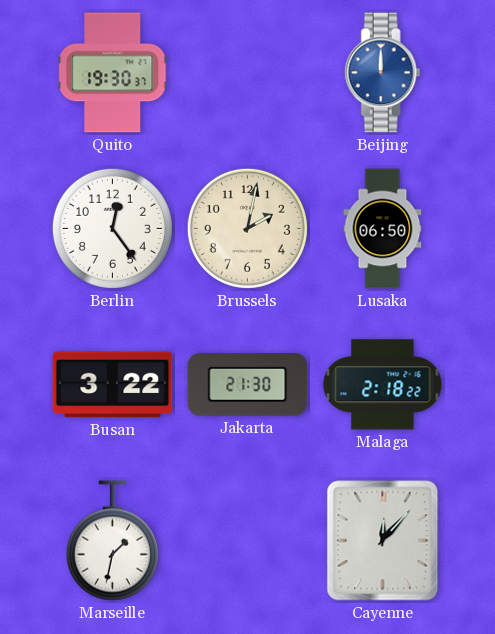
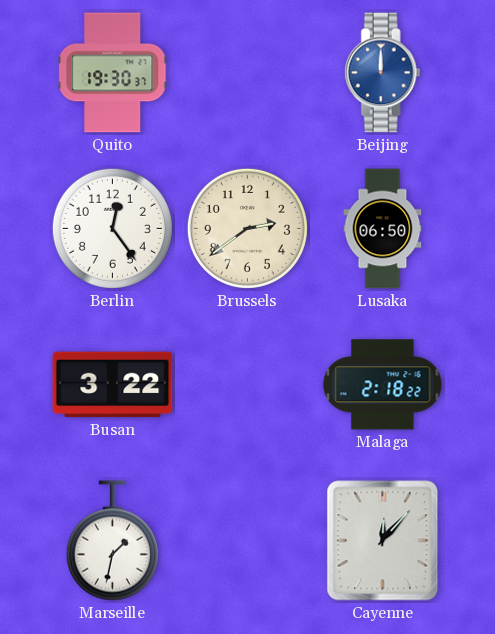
Brussels: 2:02 -> 2:39 (247, 228)
Jakarta: 21:30 -> none (248, 385)
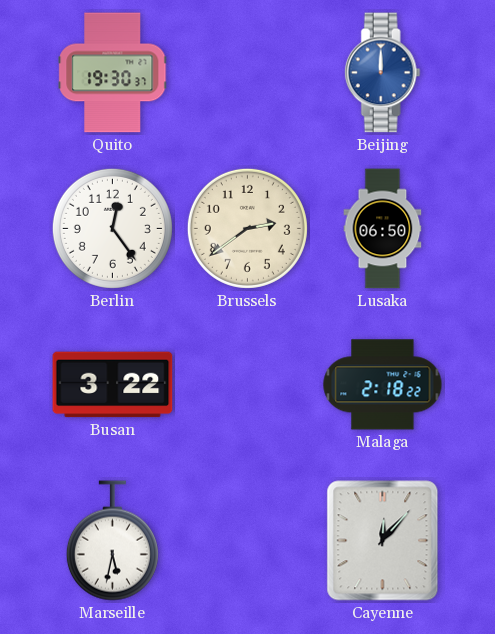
Marseille: 1:32 -> 5:32 (112, 541)
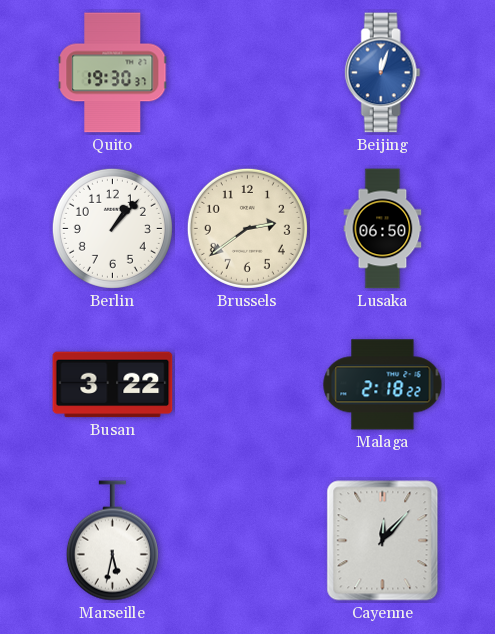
Beijing: 12:00 -> 12:03 (382, 73)
Berlin: 12:24 -> 1:07 (112, 228)
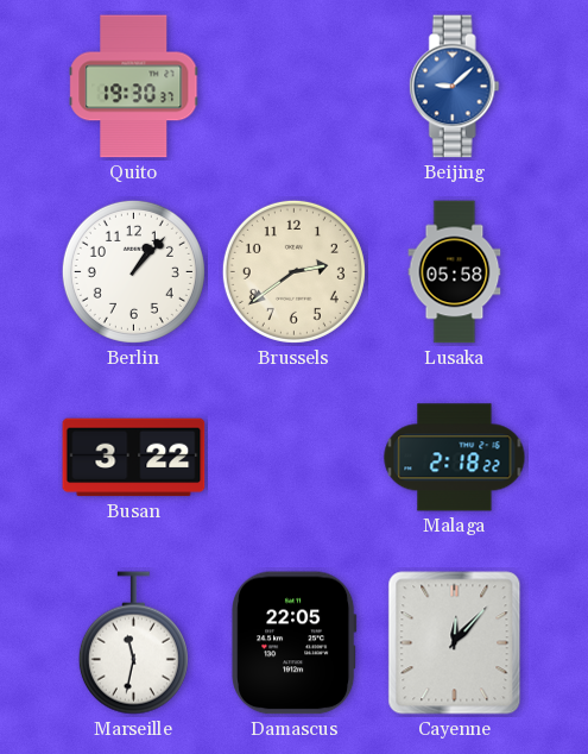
Beijing: 12:03 -> 9:08 (454, 87)
Lusaka: 06:50 -> 05:58 (455, 272)
Marseille: 5:32 -> 11:32 (133, 643)
Damascus: none -> 22:05 (295, 643)
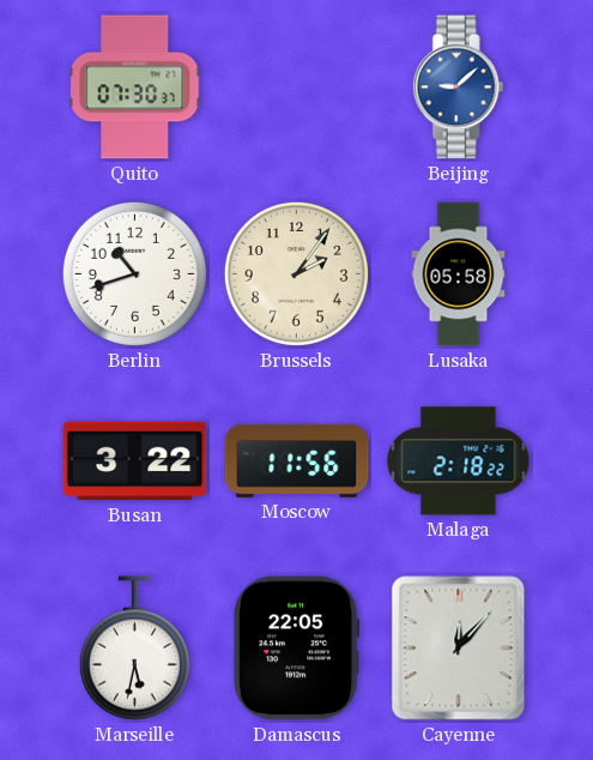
Quito: 19:30 -> 07:30 (135, 88)
Berlin: 1:07 -> 10:42 (134, 273)
Brussels: 2:39 -> 2:06 (296, 273)
Moscow: none -> 11:56 (297, 460)
Marseille: 11:32 -> 5:32 (134, 649)
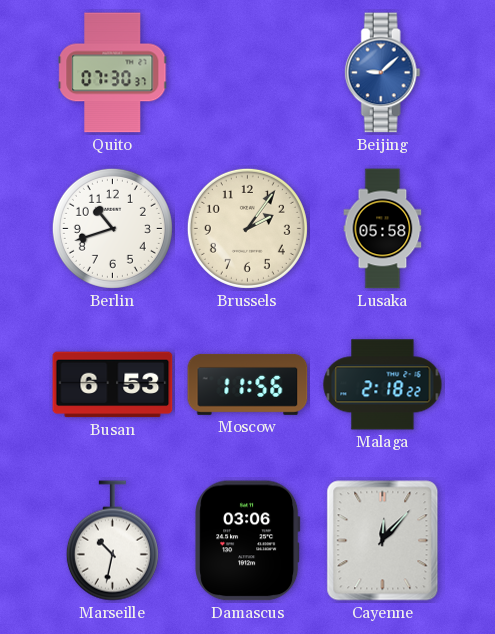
Busan: 3:22 -> 6:53 (113, 385)
Marseille: 5:32 -> 10:32 (112, 541)
Damascus: 22:05 -> 03:06 (248, 541)
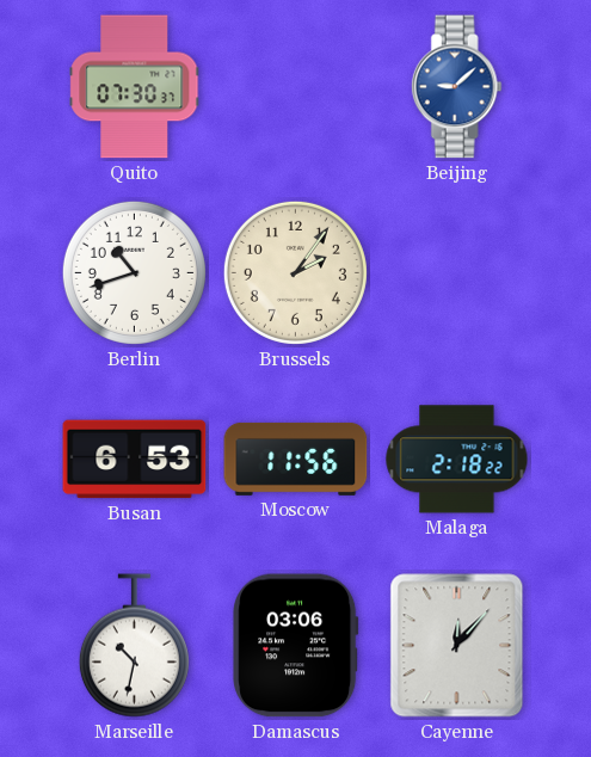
Lusaka: 05:58 -> none (383, 229)
